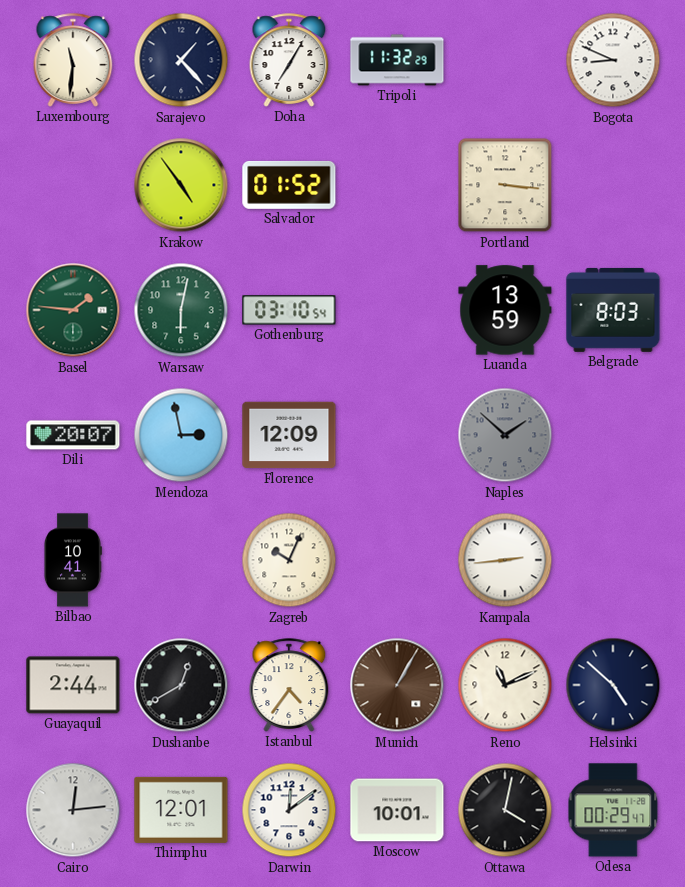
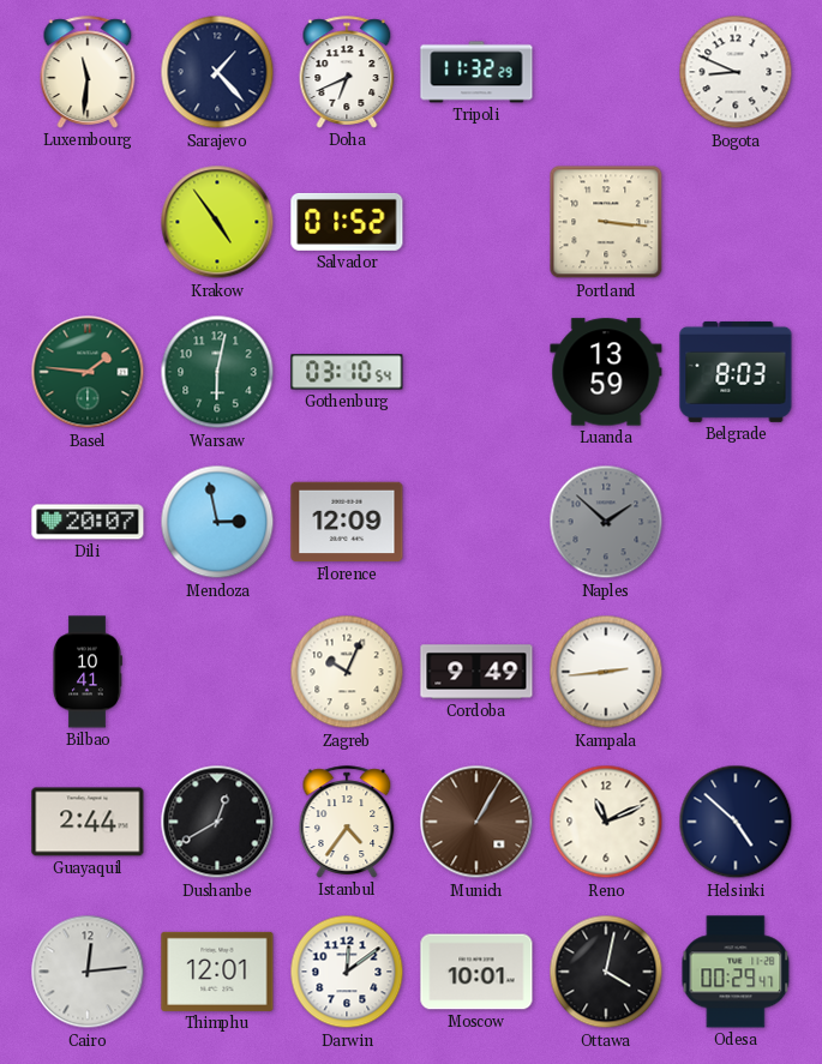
Doha: 7:05 -> 6:41 (347, 72)
Cordoba: none -> 9:49 (476, 672)
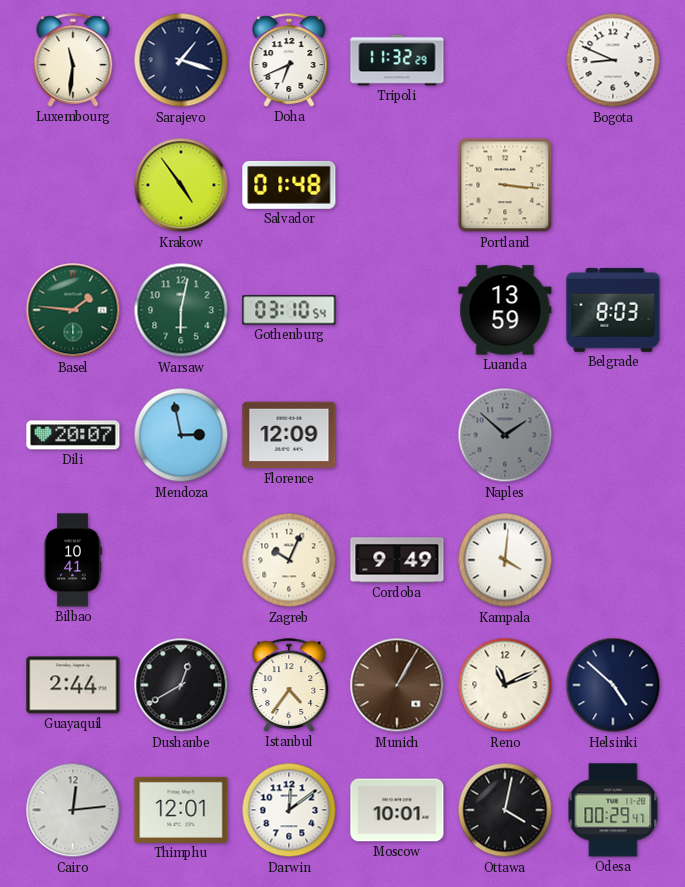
Sarajevo: 1:23 -> 1:18 (181, 60)
Salvador: 01:52 -> 01:48 (289, 185)
Kampala: 2:44 -> 4:01 (505, 560)
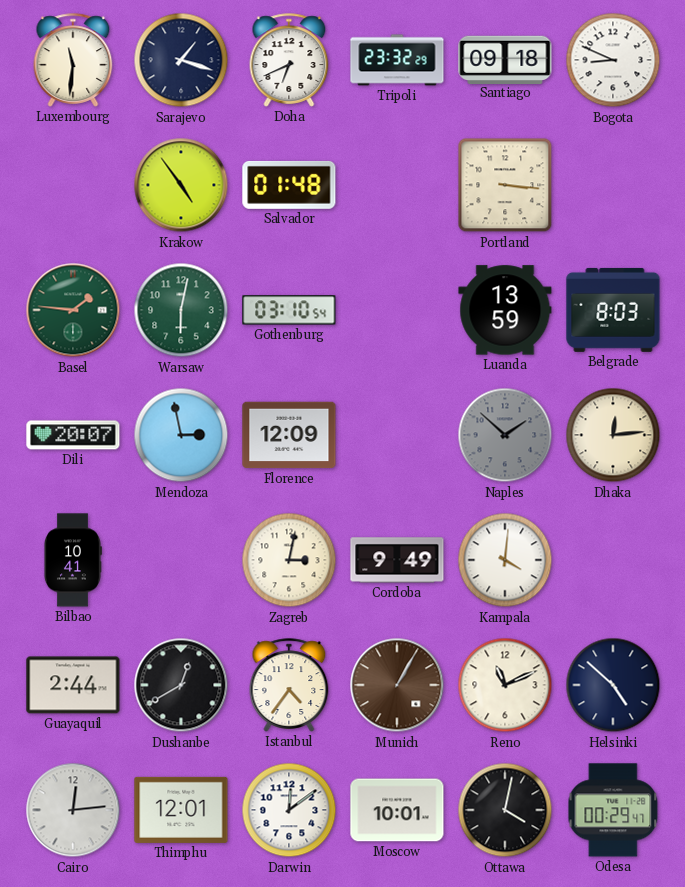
Tripoli: 11:32 -> 23:32 (397, 60)
Santiago: none -> 09:18 (505, 59)
Dhaka: none -> 12:14 (613, 435)
Zagreb: 10:04 -> 3:02 (289, 560)
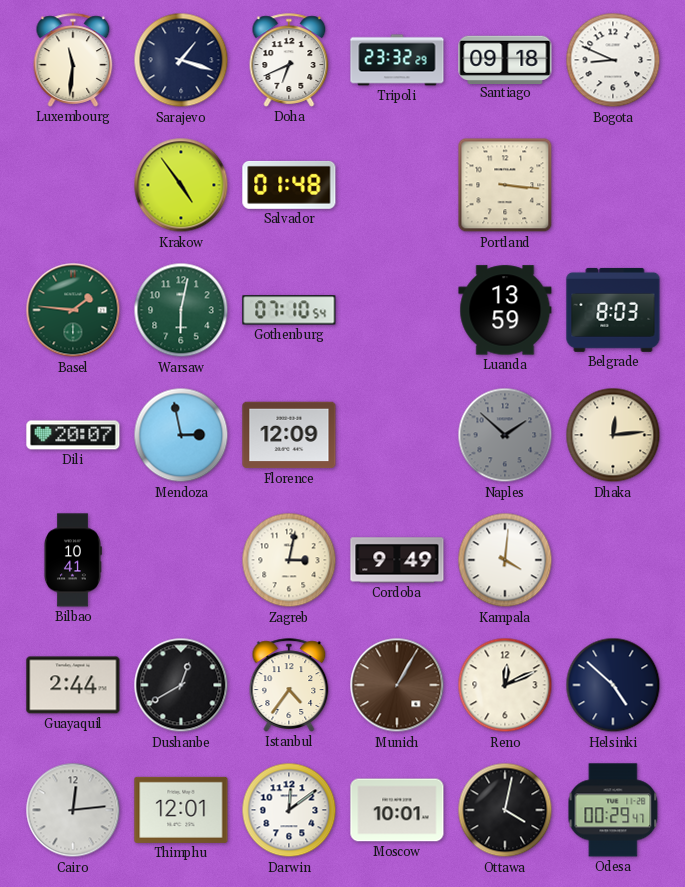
Gothenburg: 03:10 -> 07:10 (289, 310)
Reno: 11:11 -> 12:11 (505, 685)
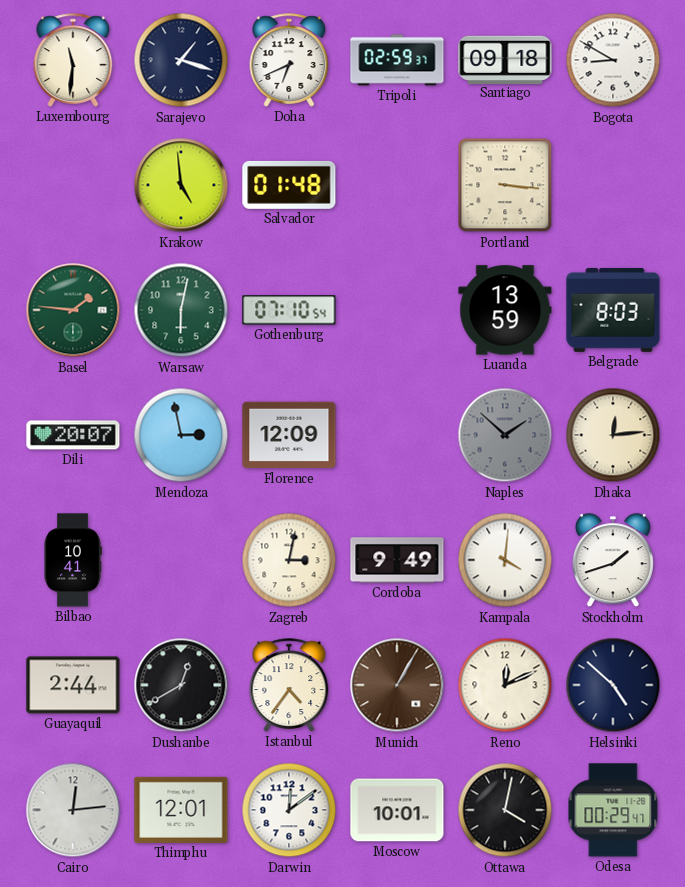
Tripoli: 23:32 -> 02:59 (397, 60)
Bogota: 8:49 -> 8:50 (613, 60)
Krakow: 4:54 -> 4:59 (181, 185)
Stockholm: none -> 1:42 (613, 561)
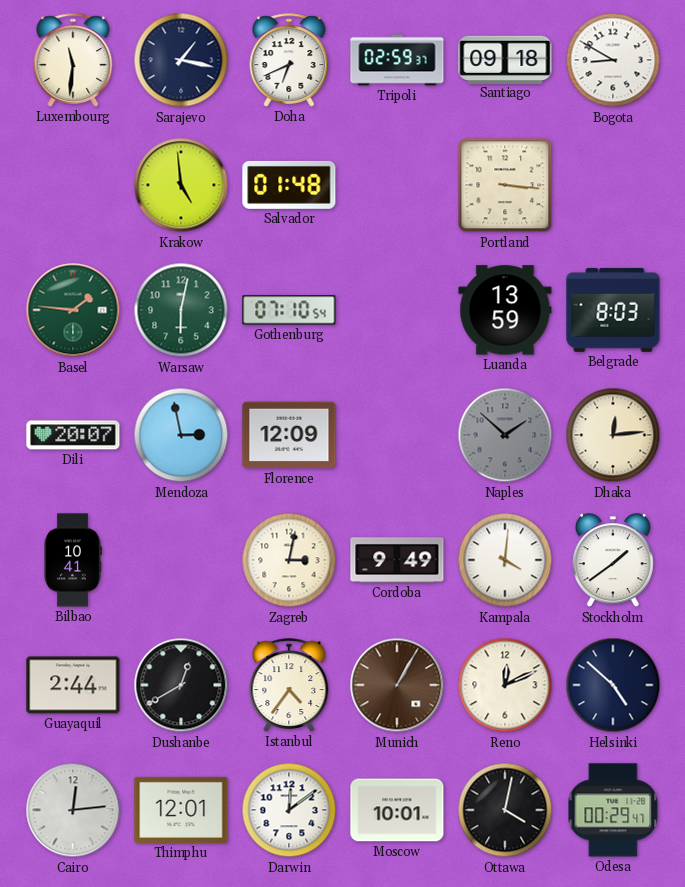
Sarajevo: 1:18 -> 1:17 (181, 60)
Stockholm: 1:42 -> 1:39 (613, 561)
